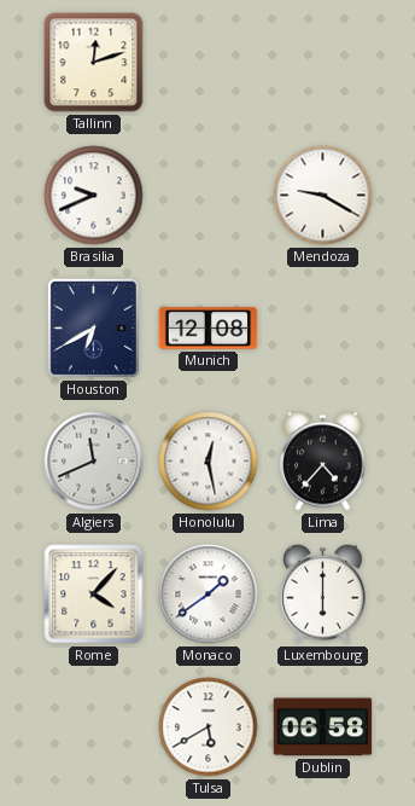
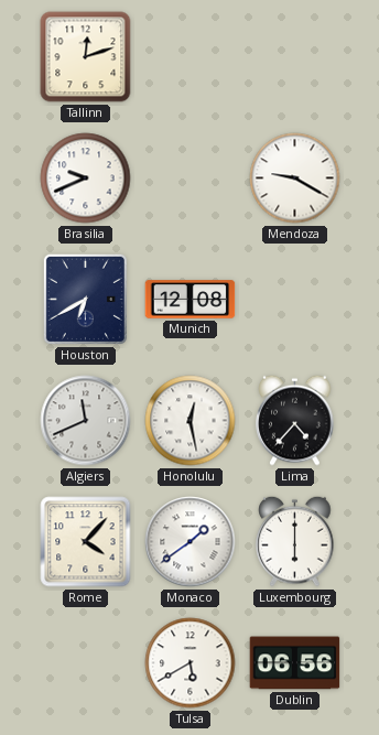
Dublin: 06:58 -> 06:56 (295, 663)
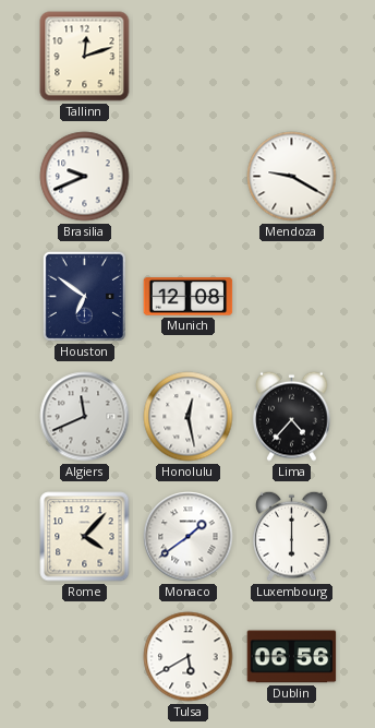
Houston: 6:40 -> 6:51 (84, 296)
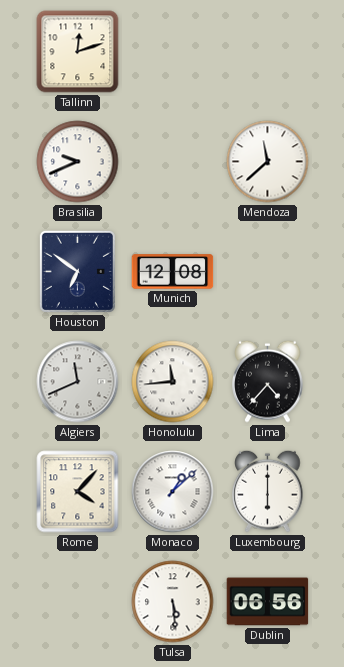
Mendoza: 9:20 -> 11:38 (268, 162)
Honolulu: 12:28 -> 11:44 (173, 382)
Monaco: 1:39 -> 1:08 (173, 492)
Tulsa: 5:40 -> 5:29 (173, 602)
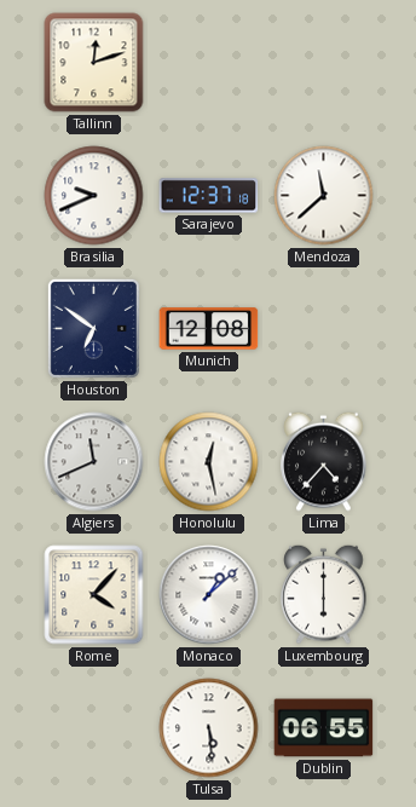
Sarajevo: none -> 12:37 (209, 196)
Honolulu: 11:44 -> 12:28 (209, 462)
Dublin: 06:56 -> 06:55 (324, 728)
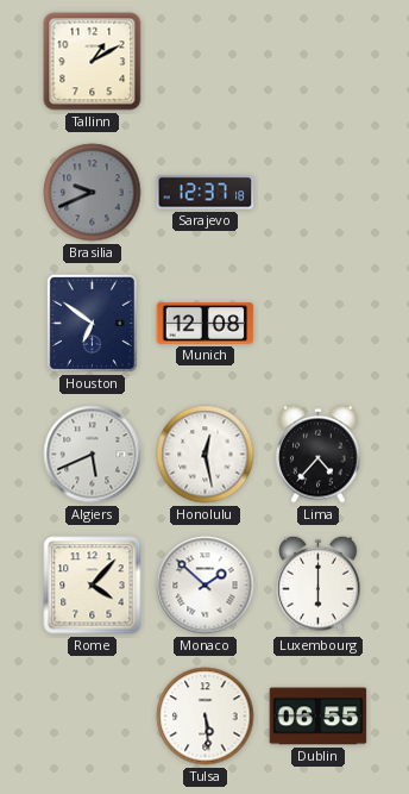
Tallinn: 12:12 -> 1:10 (93, 62)
Brasilia dial: white -> grey (93, 193)
Mendoza: 11:38 -> none (324, 196)
Algiers: 11:41 -> 5:41 (93, 455)
Monaco: 1:08 -> 1:52 (206, 586)
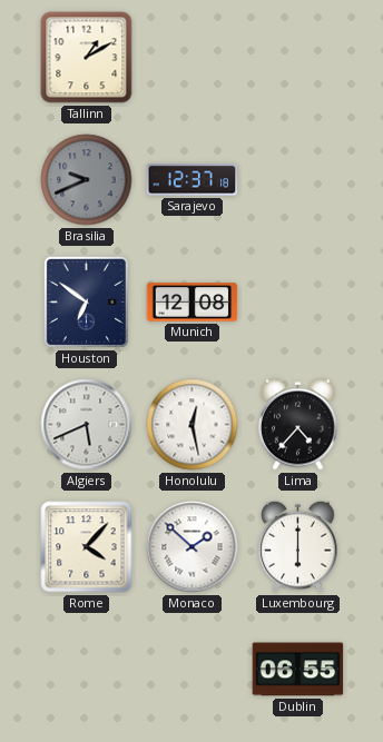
Tulsa: 5:29 -> none (206, 717)
